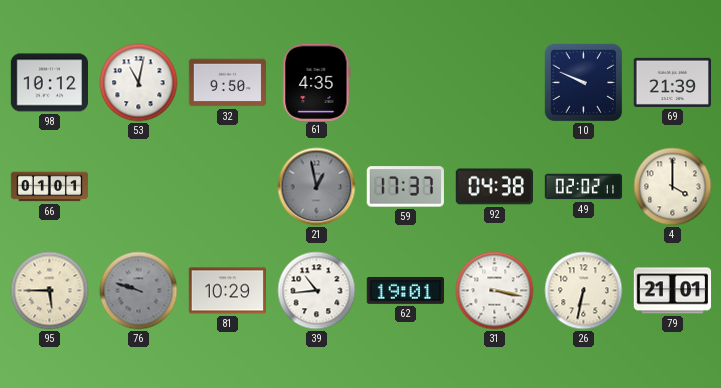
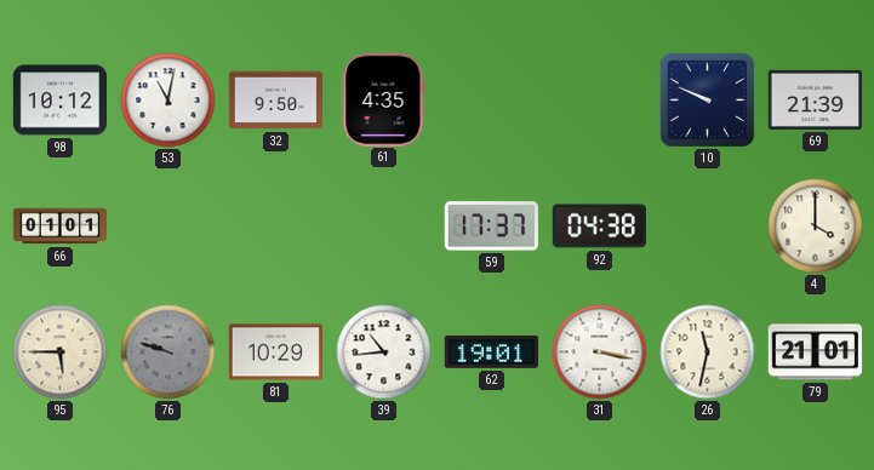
21: 12:58 -> none (317, 187)
49: 02:02 -> none (584, 187)
26: 6:32 -> 11:32 (708, 352)
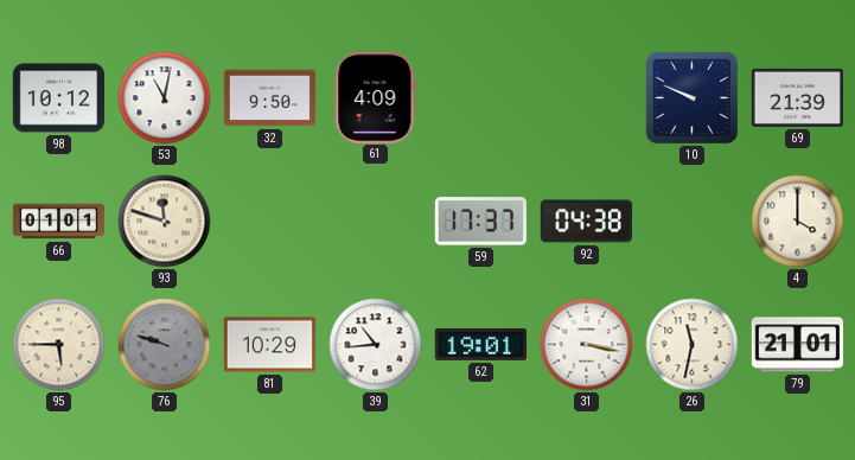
61: 4:35 -> 4:09 (376, 97)
93: none -> 11:48 (165, 222)
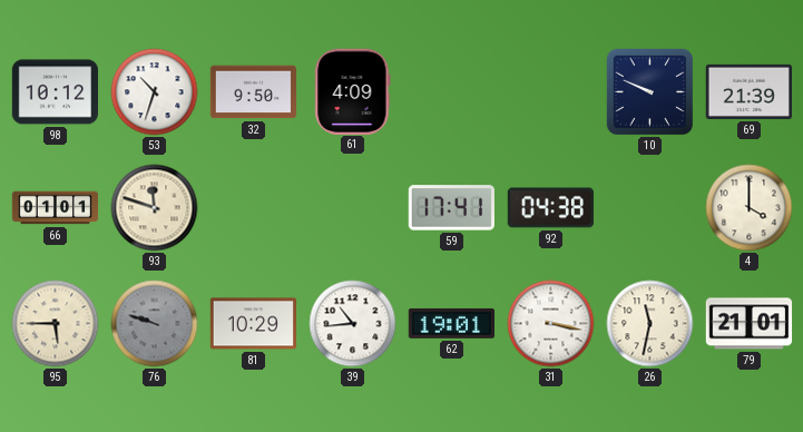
53: 11:02 -> 10:33 (155, 92)
59: 17:37 -> 17:41 (451, 208)
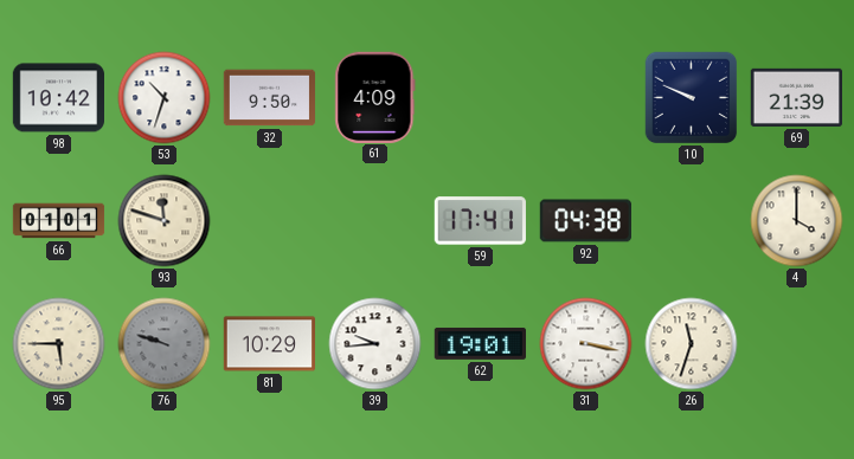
98: 10:12 -> 10:42 (59, 98)
39: 10:44 -> 9:44 (375, 344)
26: 11:32 -> 11:33 (692, 344)
79: 21:01 -> none (750, 324)
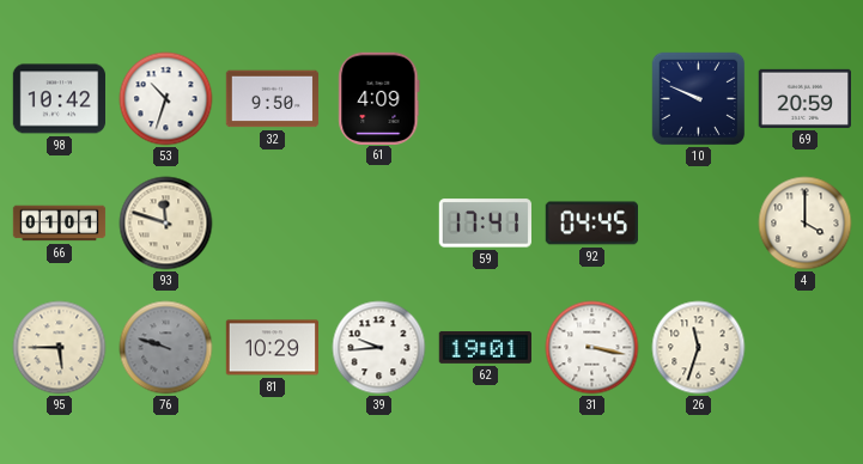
69: 21:39 -> 20:59 (804, 98)
92: 04:38 -> 04:45 (591, 224)
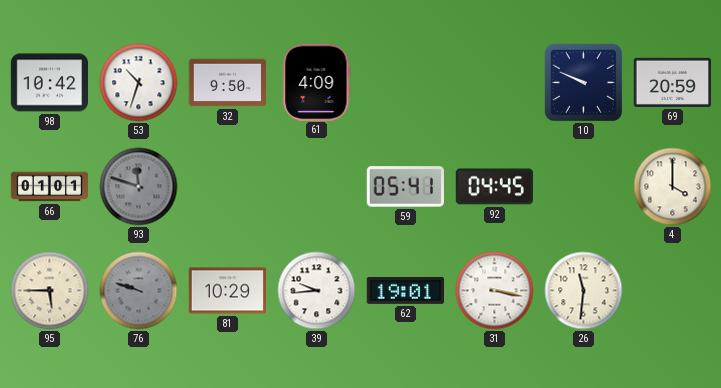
93 dial: cream -> grey (139, 187)
59: 17:41 -> 05:41 (405, 187)
26: 11:33 -> 11:31 (584, 291)
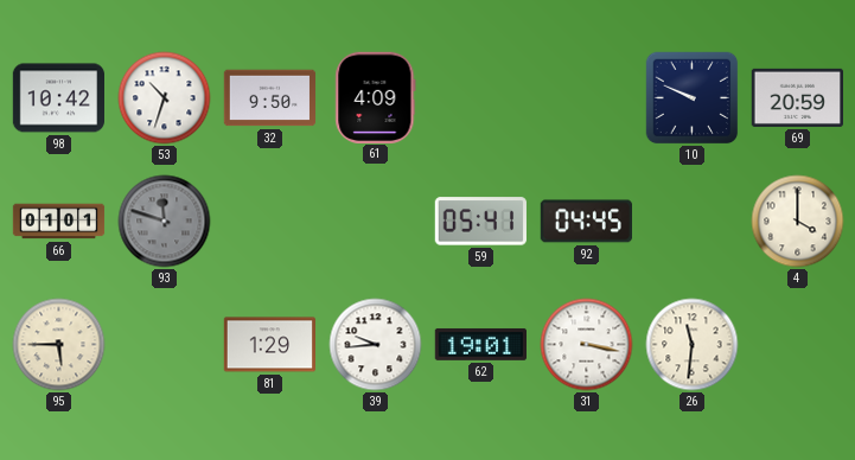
76: 9:48 -> none (139, 291)
81: 10:29 -> 1:29 (269, 345)
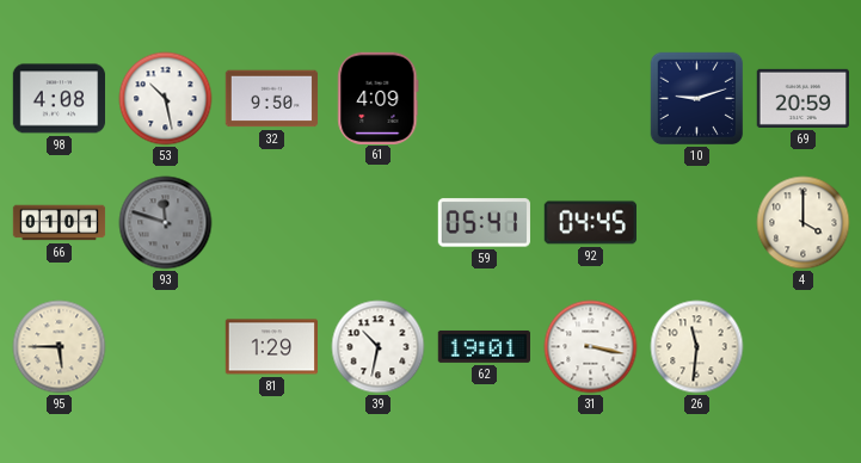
98: 10:42 -> 4:08 (60, 99)
53: 10:33 -> 10:28 (166, 99)
10: 9:49 -> 9:12 (697, 99)
39: 9:44 -> 10:32 (379, 347)
